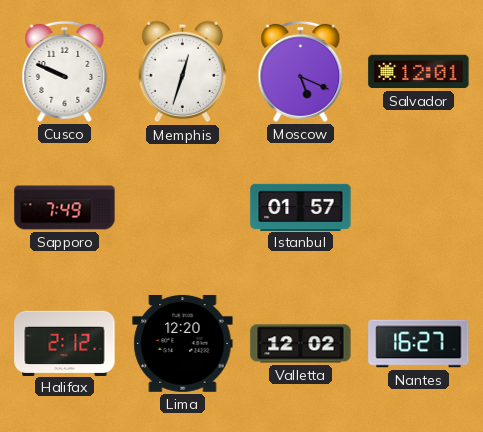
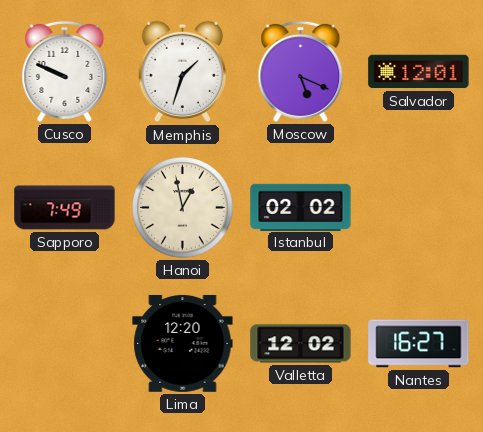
Memphis: 12:33 -> 1:33 (183, 72)
Hanoi: none -> 12:58 (183, 208)
Istanbul: 01:57 -> 02:02 (301, 207)
Halifax: 2:12 -> none (65, 343)
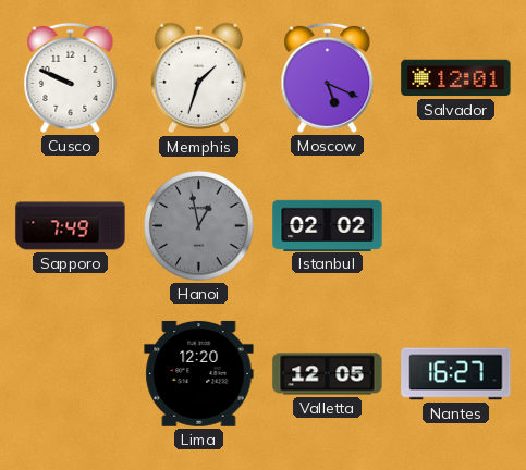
Hanoi dial: cream -> grey (199, 226)
Valletta: 12:02 -> 12:05 (328, 374)
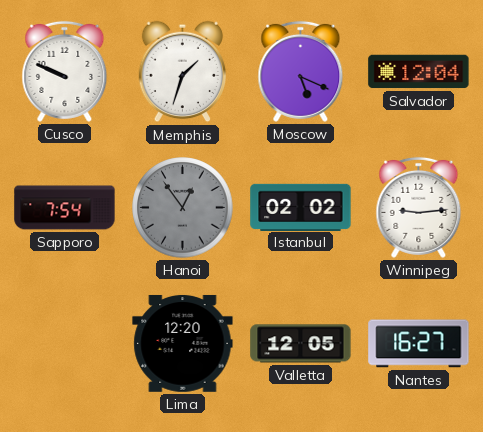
Salvador: 12:01 -> 12:04 (419, 72)
Sapporo: 7:49 -> 7:54 (65, 208)
Hanoi: 12:58 -> 12:54 (183, 208)
Winnipeg: none -> 9:14 (419, 207)
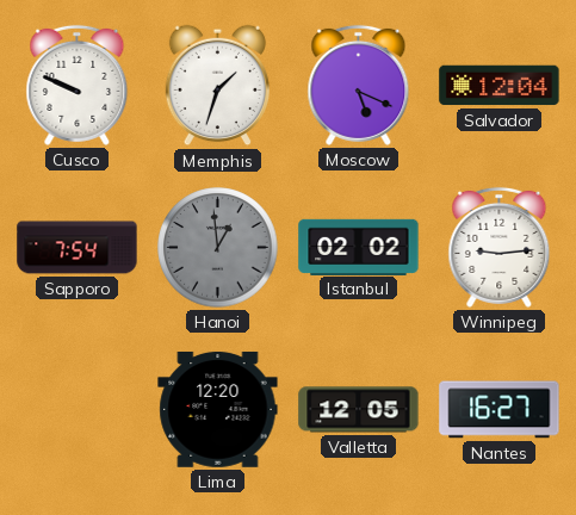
Hanoi: 12:54 -> 12:59 (218, 248)
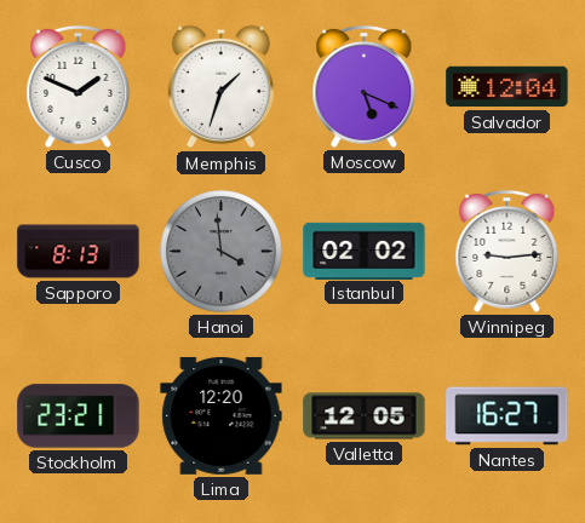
Cusco: 9:49 -> 1:49 (79, 86)
Sapporo: 7:54 -> 8:13 (79, 252)
Hanoi: 12:59 -> 3:59 (222, 252)
Stockholm: none -> 23:21 (79, 416)
